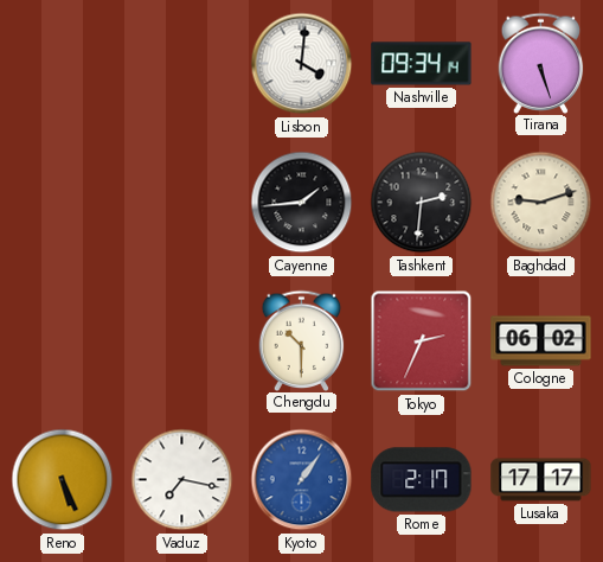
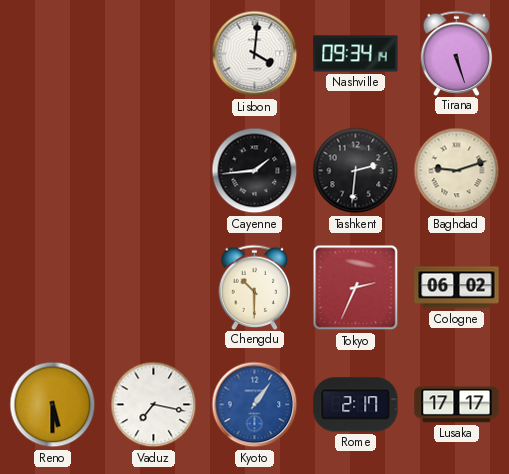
Reno: 5:26 -> 5:30 (53, 405)
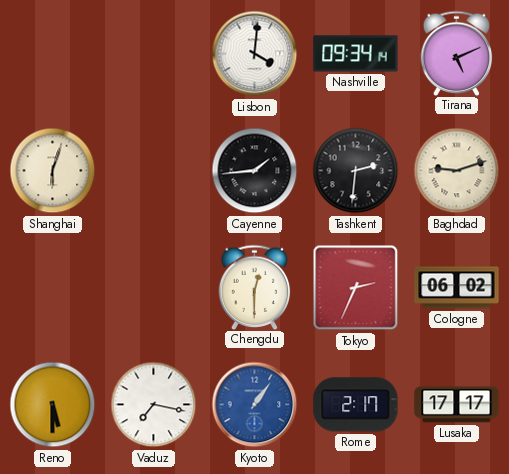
Tirana: 5:27 -> 5:11 (457, 53)
Shanghai: none -> 6:03 (53, 171)
Chengdu: 10:30 -> 12:30 (255, 287)
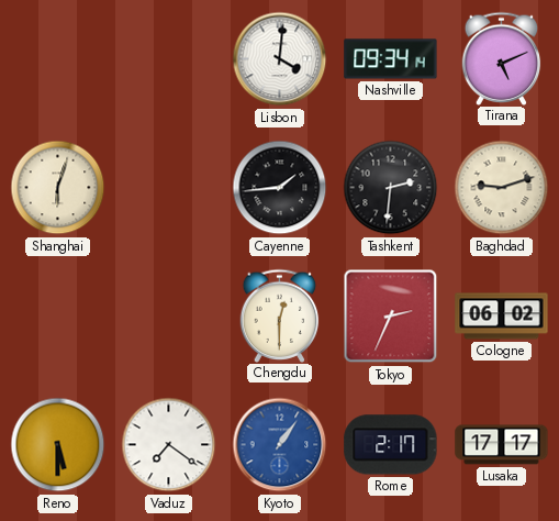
Vaduz: 7:17 -> 7:21 (169, 445)
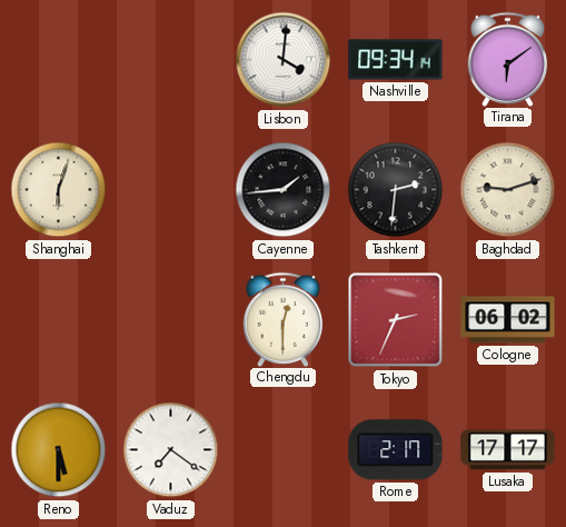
Tirana: 5:11 -> 6:09 (508, 59)
Kyoto: 1:06 -> none (280, 445)
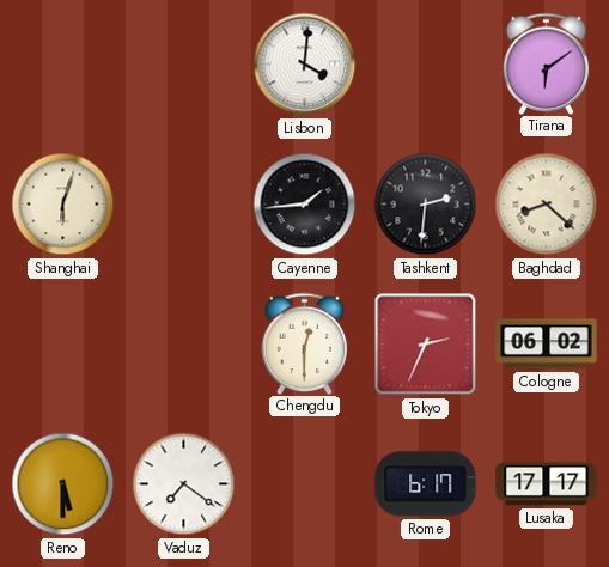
Nashville: 09:34 -> none (396, 60)
Baghdad: 9:12 -> 8:22 (547, 205)
Rome: 2:17 -> 6:17 (426, 484)
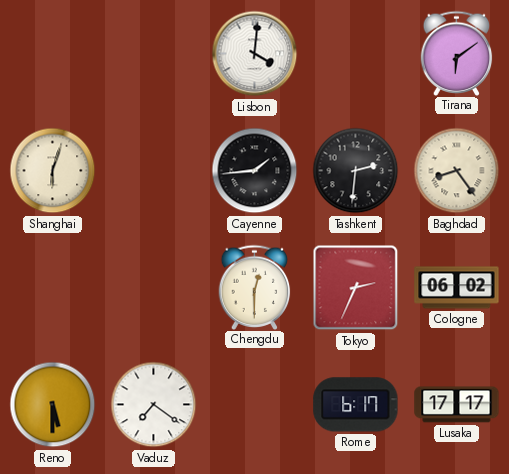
Baghdad: 8:22 -> 8:24 (457, 171)
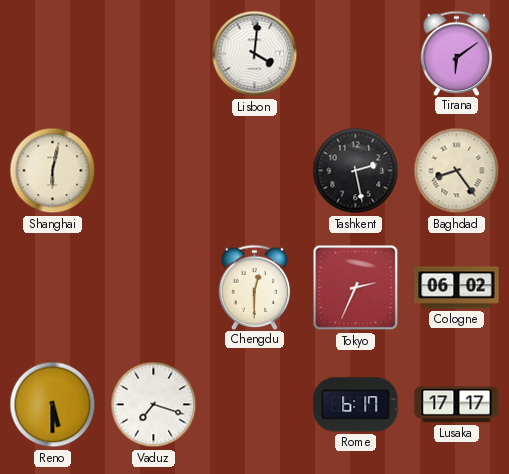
Shanghai: 6:03 -> 6:02 (53, 171)
Cayenne: 1:44 -> none (255, 171)
Tashkent: 2:31 -> 2:28 (356, 171)
Vaduz: 7:21 -> 7:18 (154, 405)
